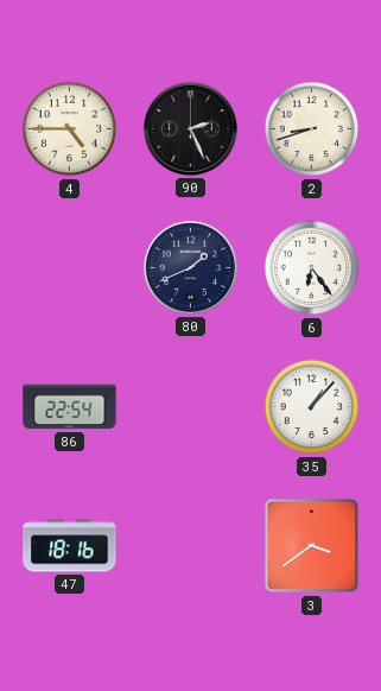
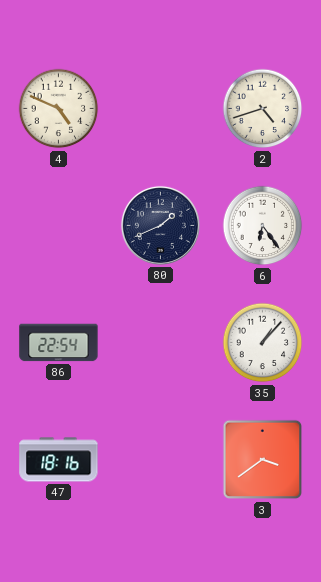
4: 4:45 -> 4:49 (59, 109)
90: 2:26 -> none (190, 128)
2: 8:42 -> 4:42 (263, 109)
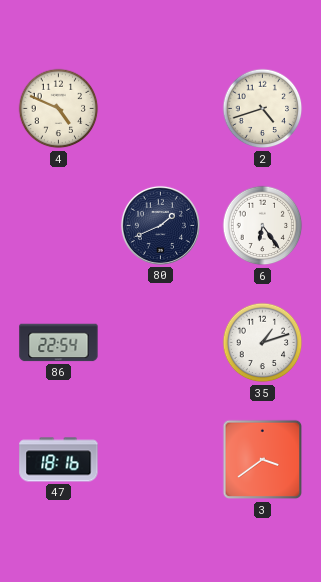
35: 1:07 -> 1:12 (263, 343)
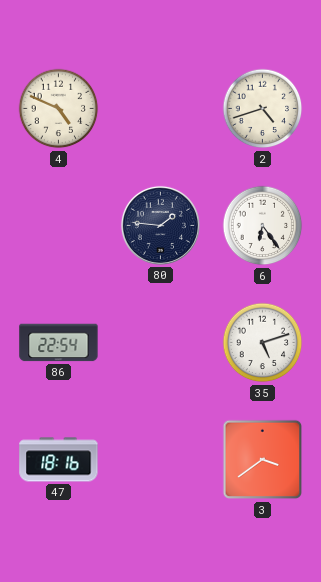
80: 1:41 -> 1:46 (160, 225)
35: 1:12 -> 5:12 (263, 343)
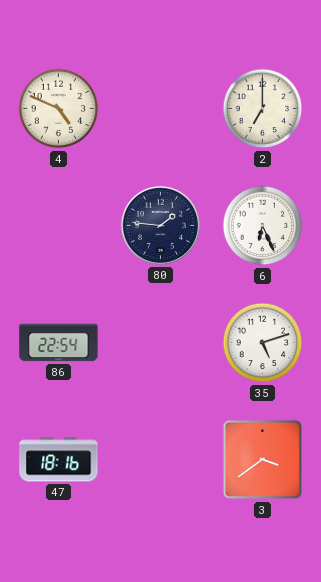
2: 4:42 -> 7:00 (263, 109)
6: 6:24 -> 6:26 (263, 226)
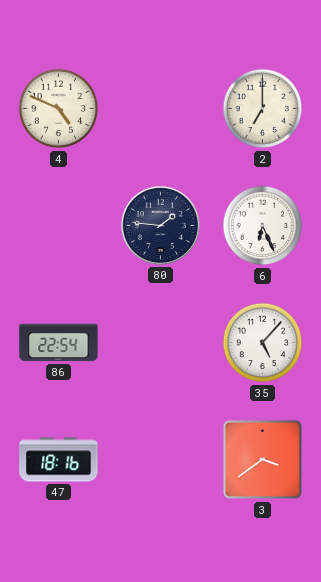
35: 5:12 -> 5:07 (263, 343)
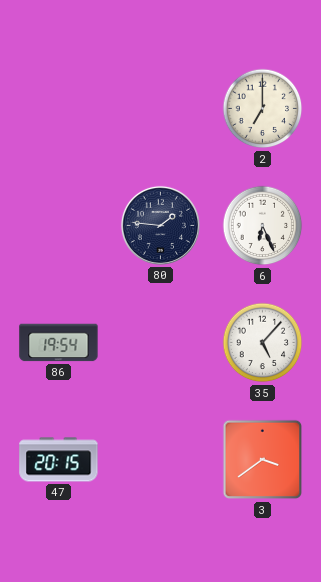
4: 4:49 -> none (59, 109)
86: 22:54 -> 19:54 (59, 343)
47: 18:16 -> 20:15 (59, 460)
